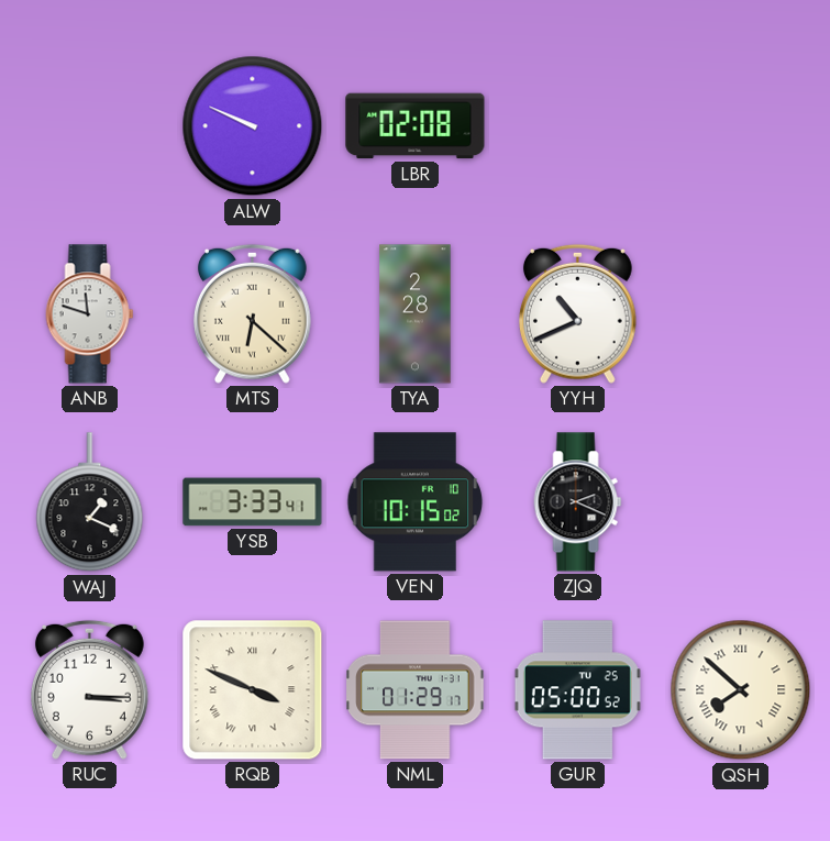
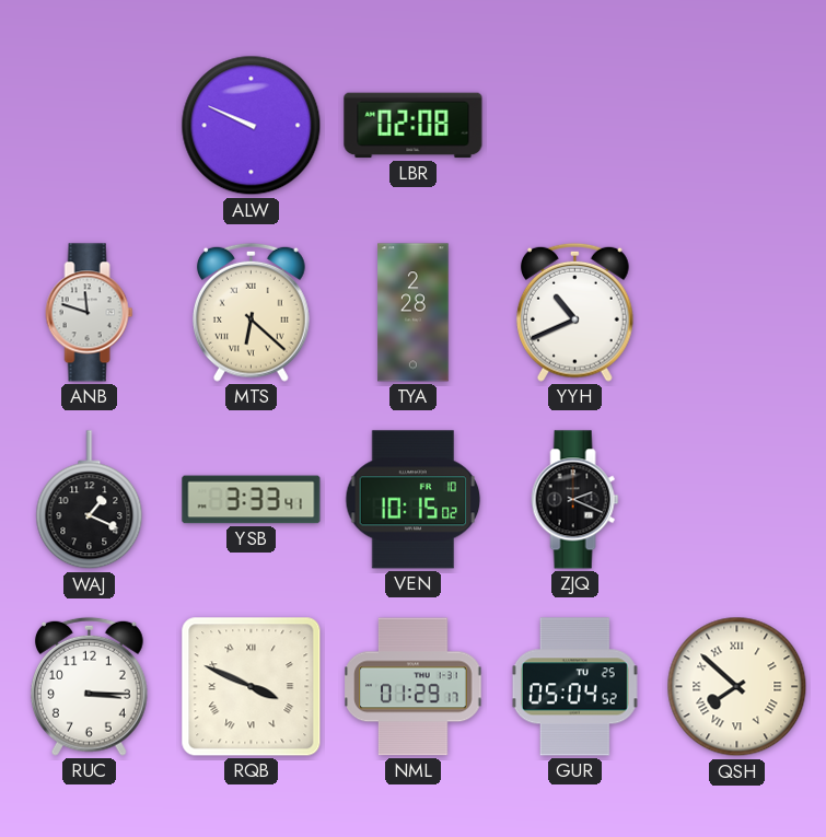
GUR: 05:00 -> 05:04 (574, 687)
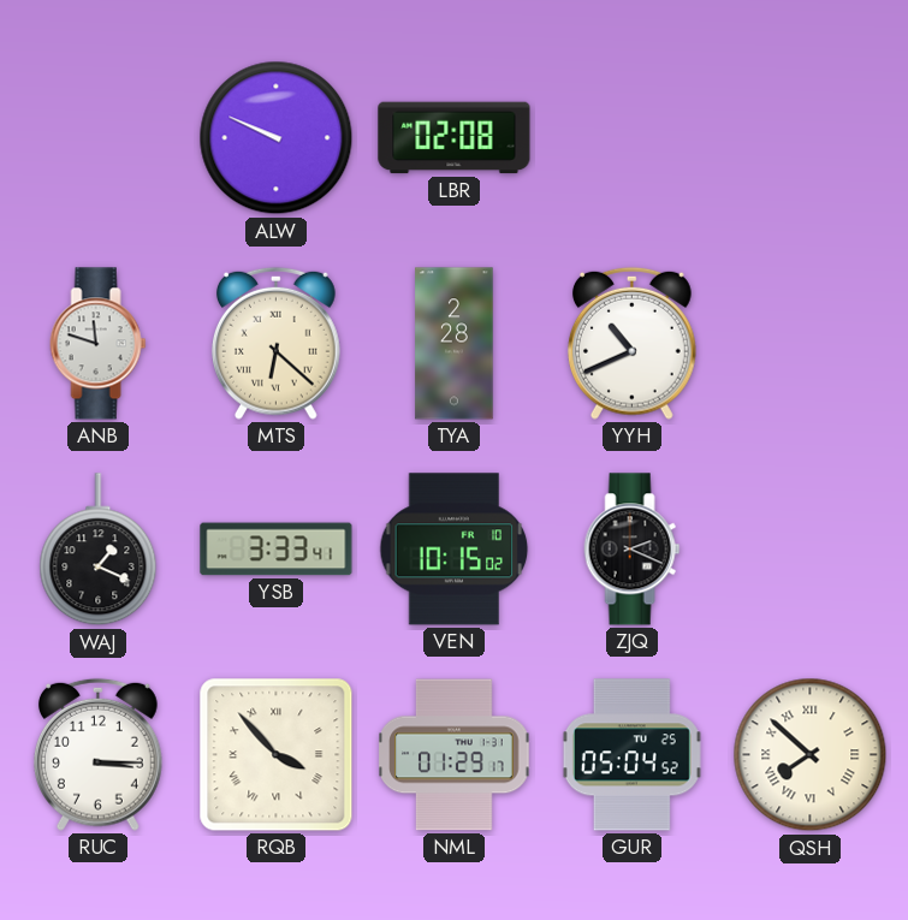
RQB: 3:49 -> 3:53 (277, 755)
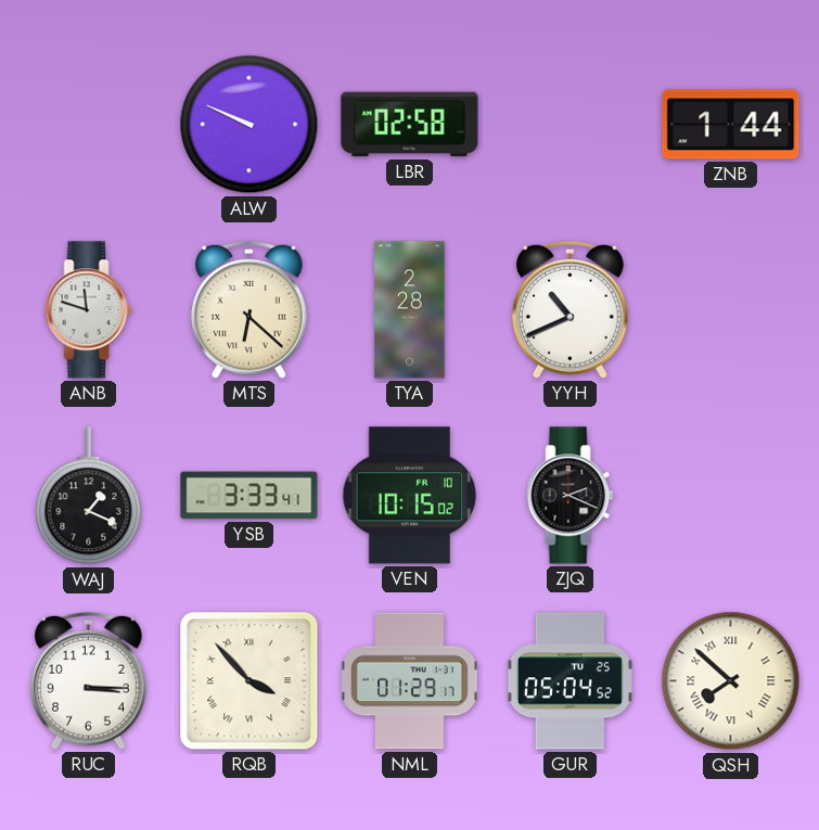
LBR: 02:08 -> 02:58 (410, 125)
ZNB: none -> 1:44 (731, 125)
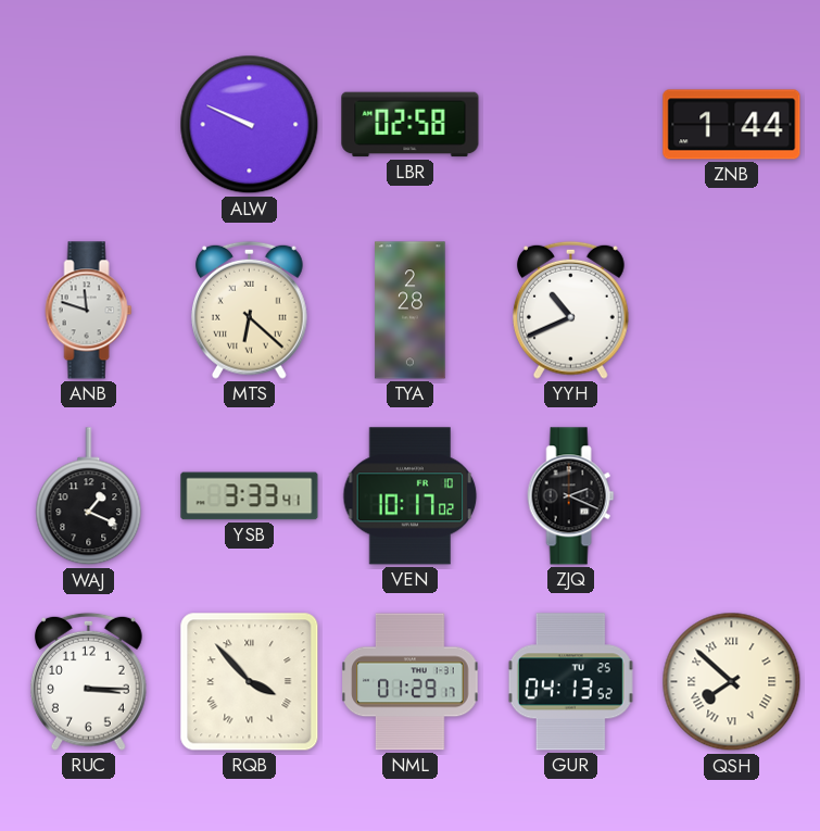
VEN: 10:15 -> 10:17 (411, 496)
GUR: 05:04 -> 04:13 (570, 682)
